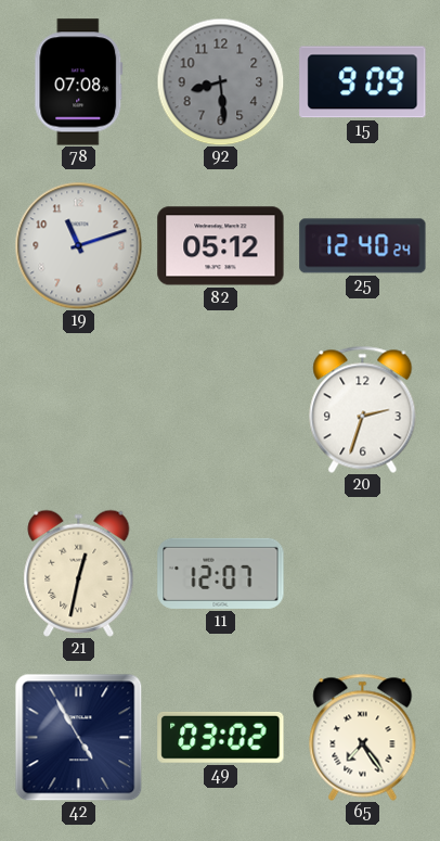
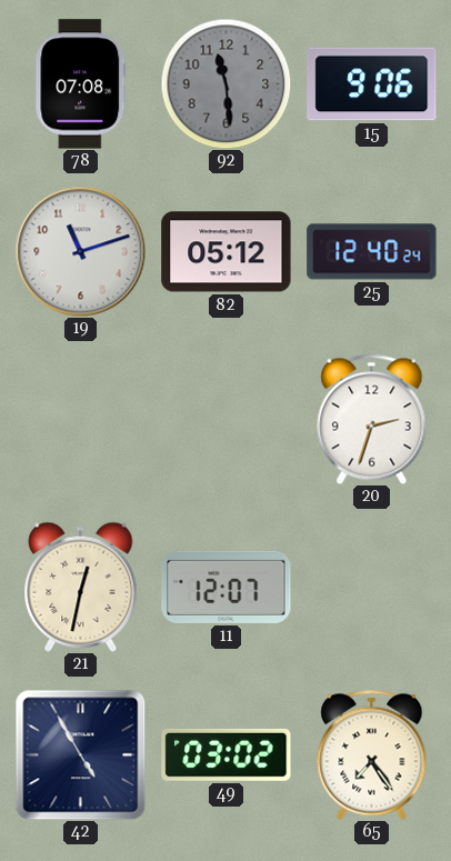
92: 8:29 -> 11:29 (225, 83)
15: 9:09 -> 9:06 (372, 84)
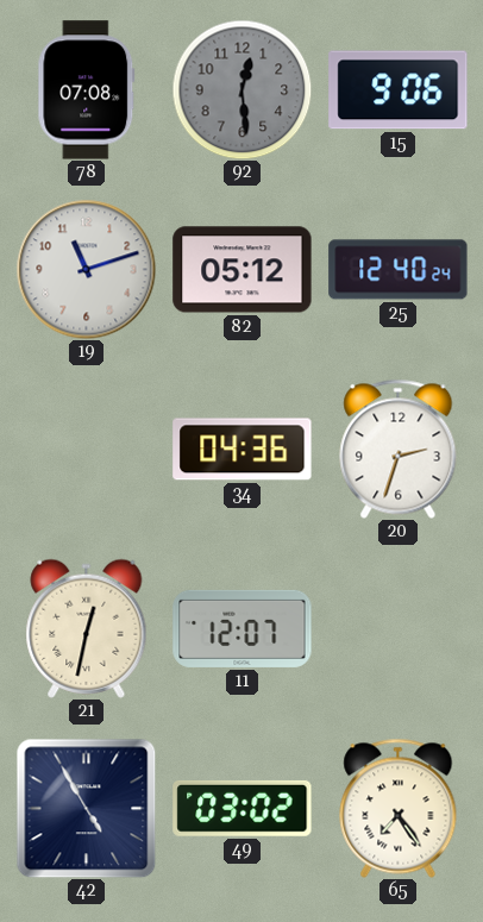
92: 11:29 -> 12:29 (241, 89)
34: none -> 04:36 (243, 450)
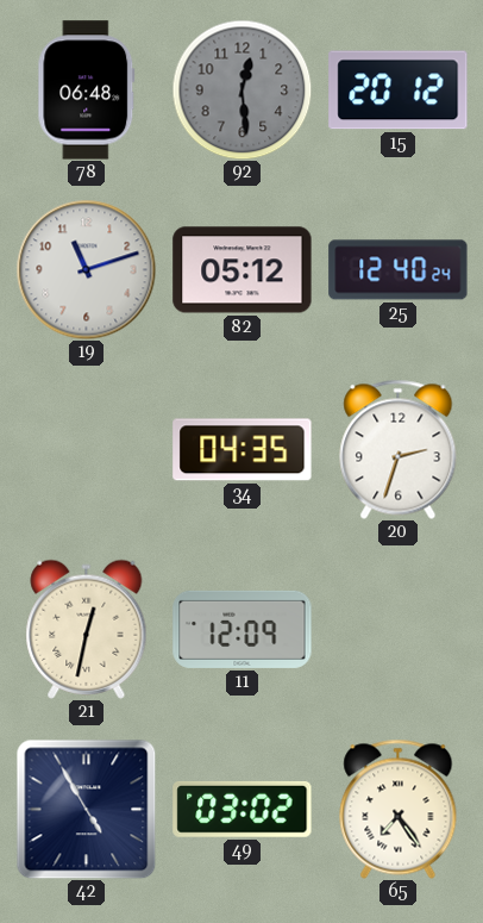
78: 07:08 -> 06:48 (87, 91)
15: 9:06 -> 20:12 (399, 91)
34: 04:36 -> 04:35 (243, 450)
11: 12:07 -> 12:09 (243, 629)
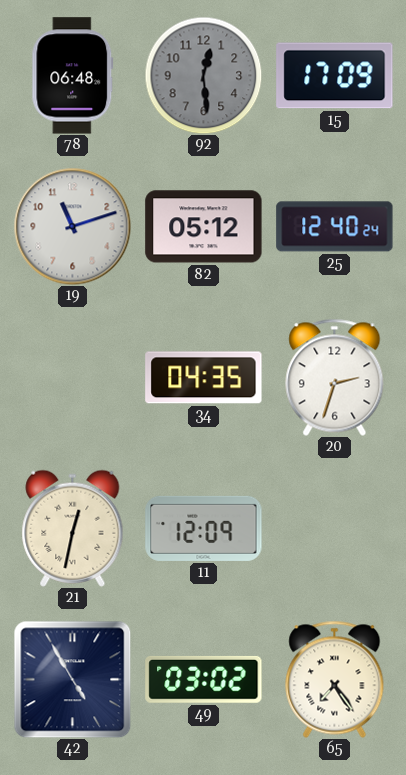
15: 20:12 -> 17:09 (335, 76)
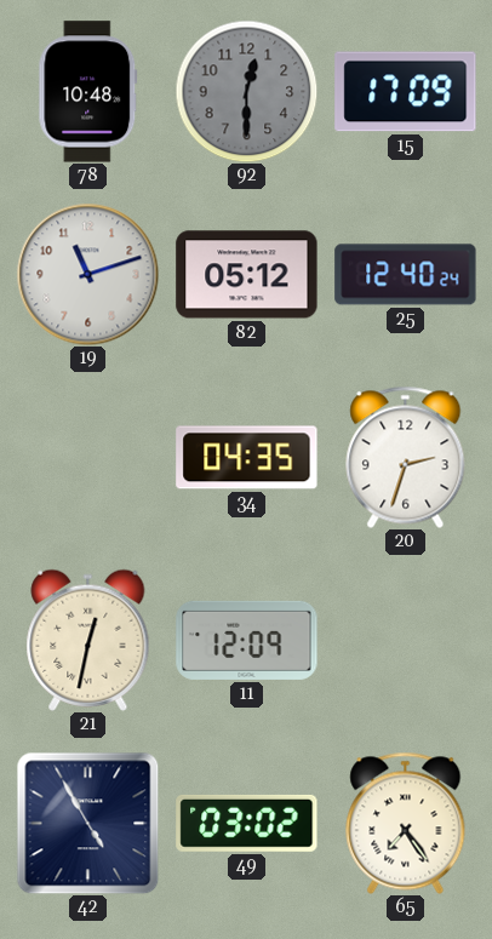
78: 06:48 -> 10:48 (88, 92)
92: 12:29 -> 12:30 (246, 91)
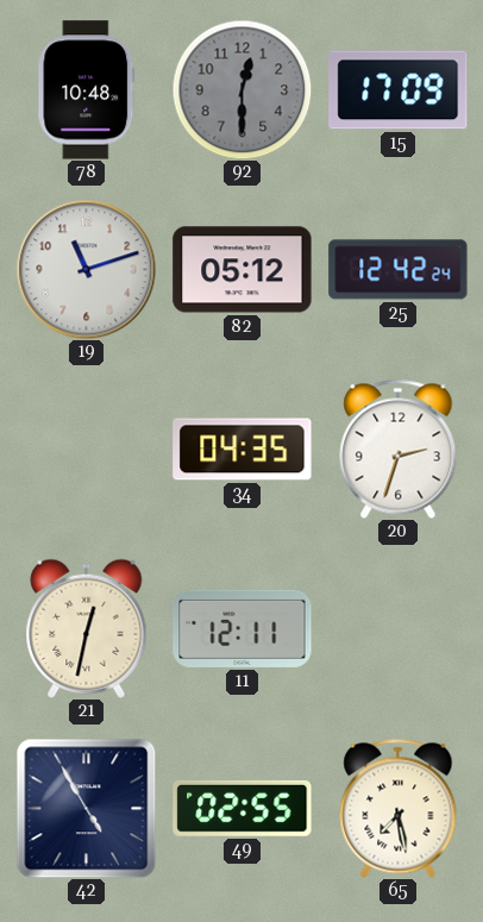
25: 12:40 -> 12:42 (399, 270)
11: 12:09 -> 12:11 (243, 628)
49: 03:02 -> 02:55 (243, 808)
65: 7:24 -> 7:28 (399, 808)
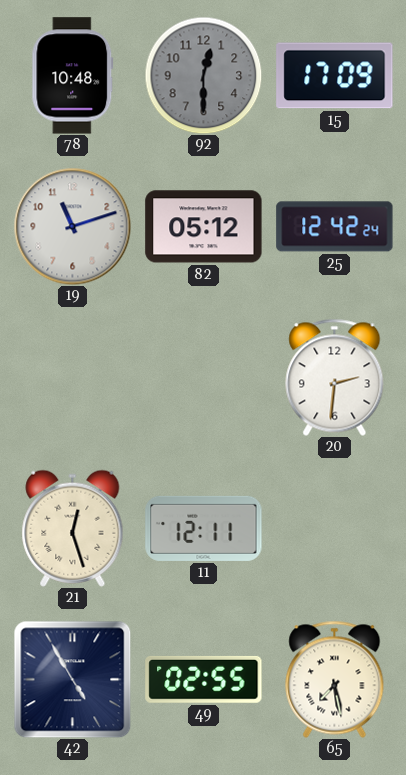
34: 04:35 -> none (243, 450)
20: 2:33 -> 2:31 (335, 377)
21: 12:32 -> 12:27 (73, 528)
